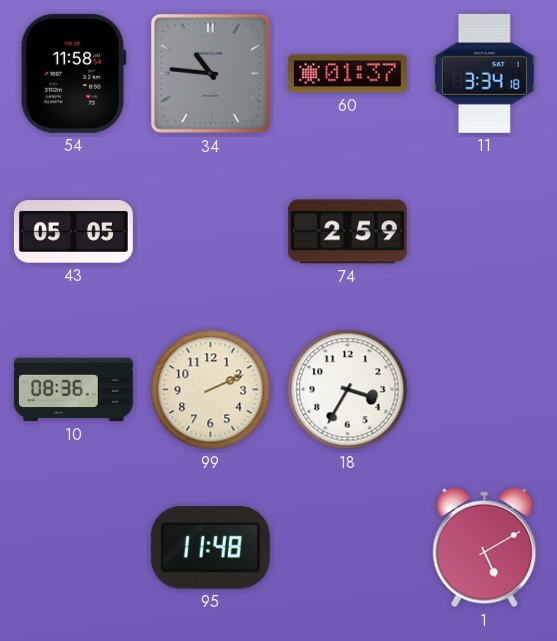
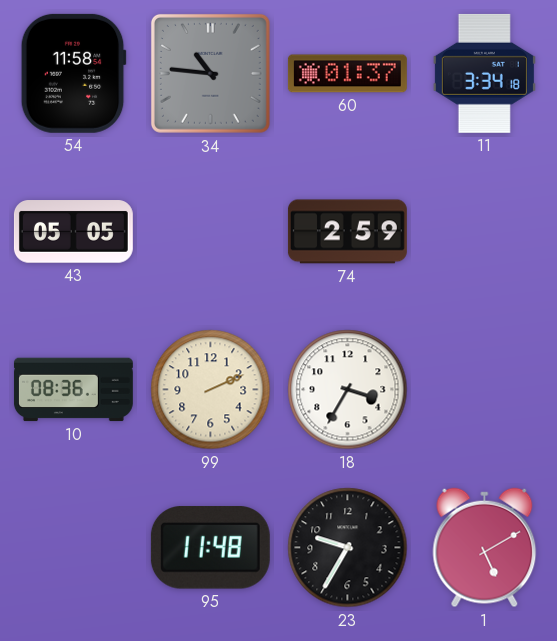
23: none -> 9:35 (348, 548)
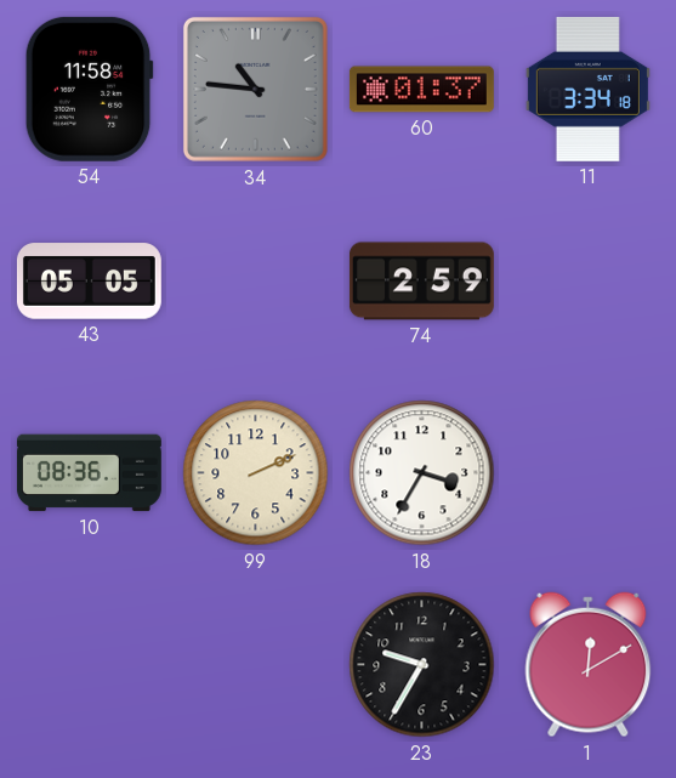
95: 11:48 -> none (210, 548)
1: 5:10 -> 12:10 (589, 665)
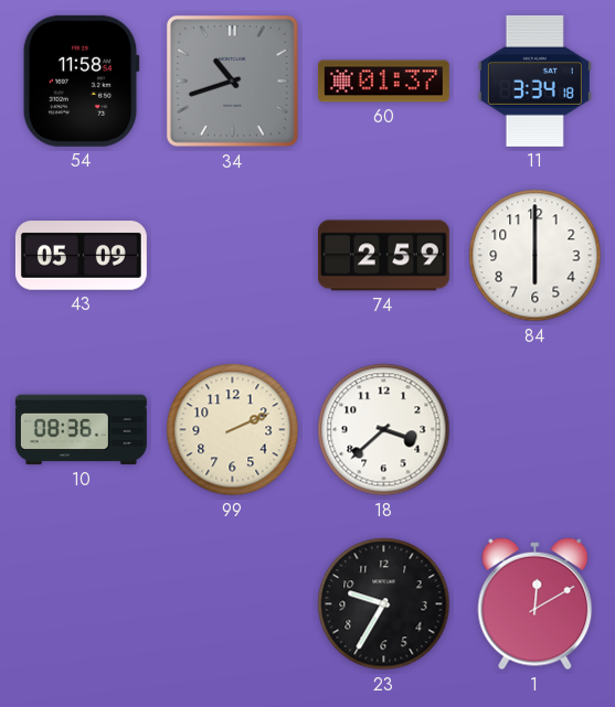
34: 10:46 -> 10:42 (232, 81)
43: 05:05 -> 05:09 (81, 256)
84: none -> 6:00 (536, 256)
18: 3:35 -> 3:38 (384, 430)
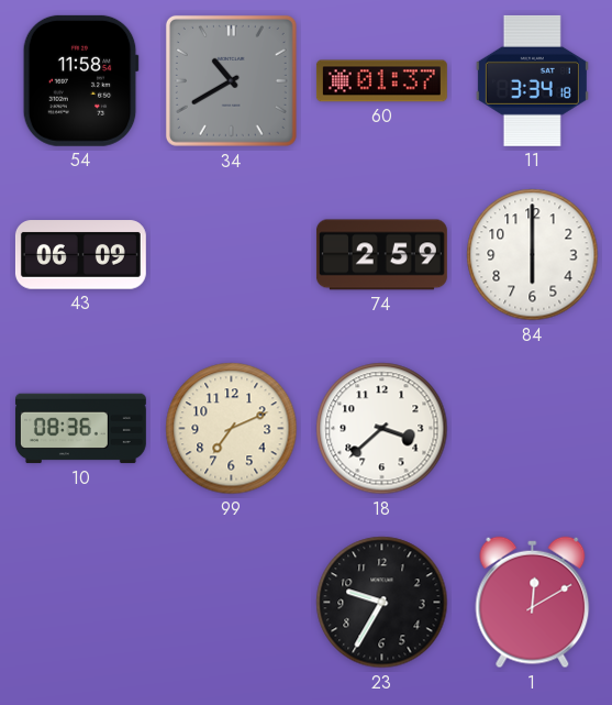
34: 10:42 -> 10:40 (231, 80)
43: 05:09 -> 06:09 (80, 255)
99: 2:11 -> 7:11 (232, 429)
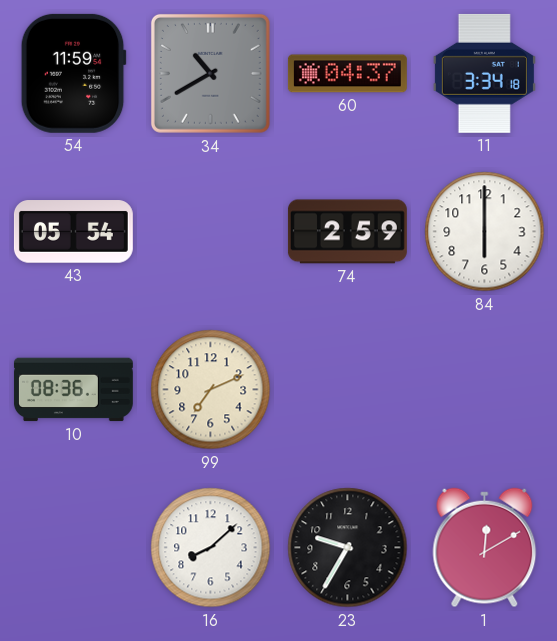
54: 11:58 -> 11:59 (73, 73)
60: 01:37 -> 04:37 (347, 74)
43: 06:09 -> 05:54 (73, 232)
18: 3:38 -> none (382, 429)
16: none -> 8:08 (211, 548)
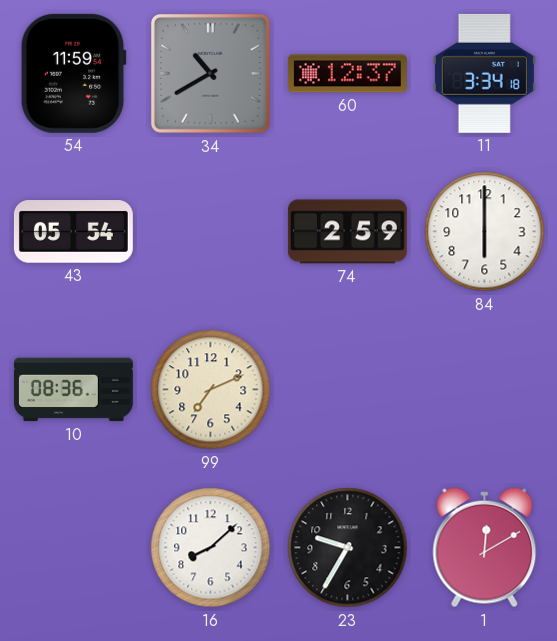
60: 04:37 -> 12:37 (347, 74)
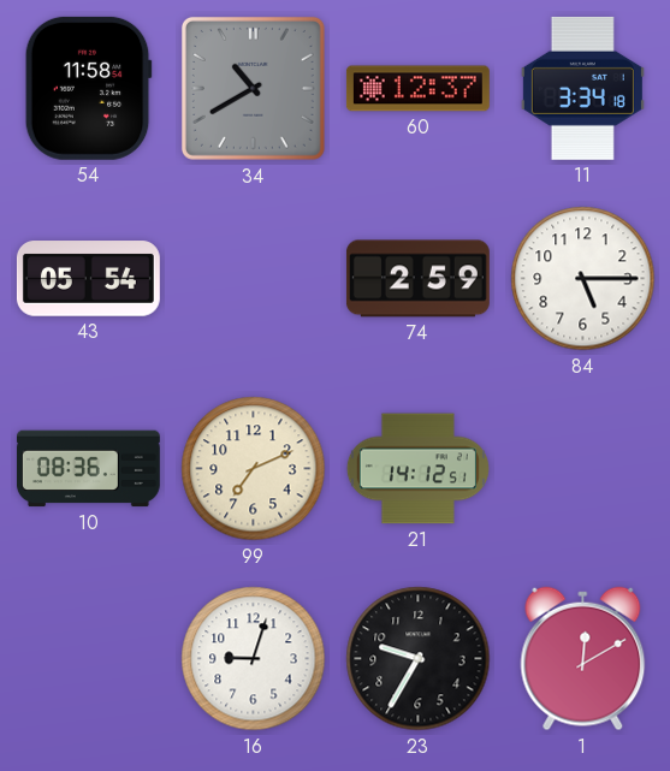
54: 11:59 -> 11:58 (88, 88)
84: 6:00 -> 5:15 (583, 279)
21: none -> 14:12 (417, 469)
16: 8:08 -> 9:03 (254, 659)
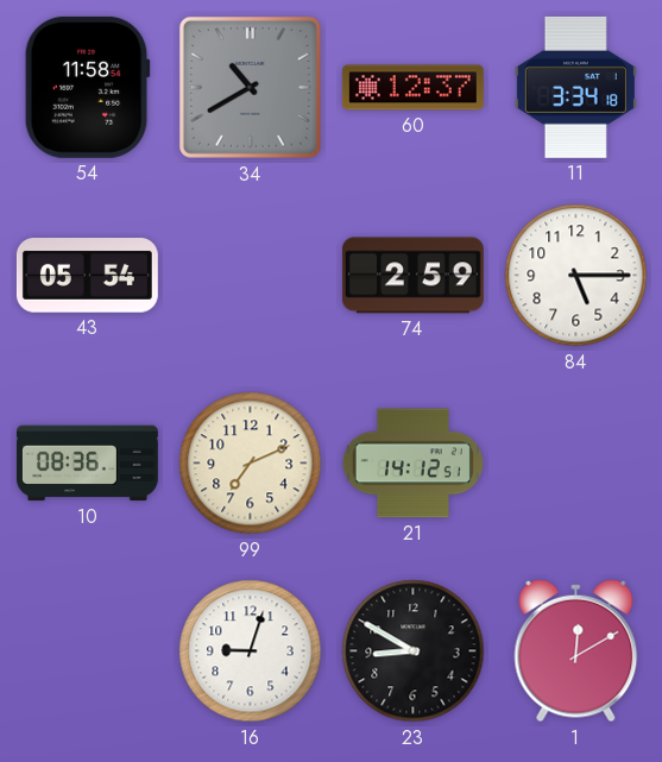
23: 9:35 -> 8:50 (414, 651)
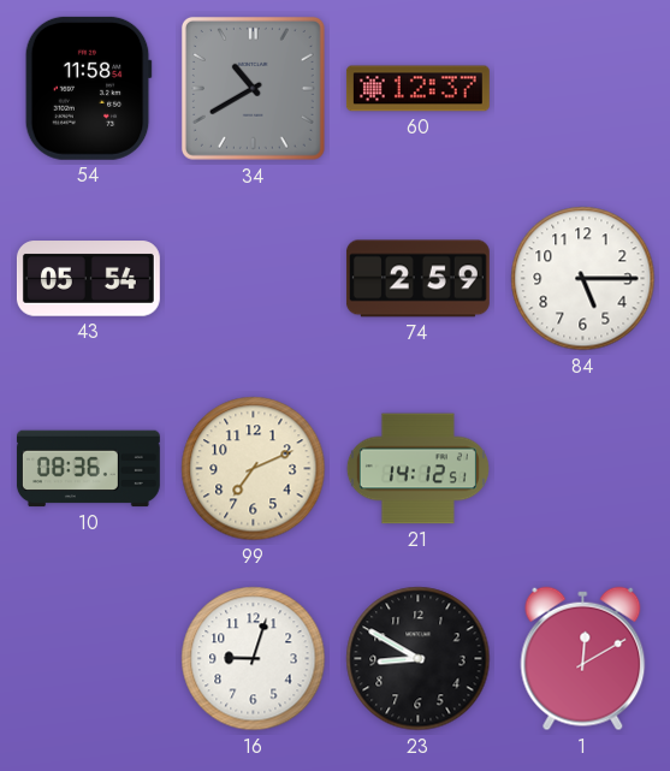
11: 3:34 -> none (575, 87)
